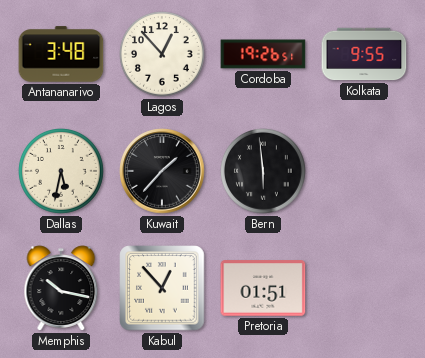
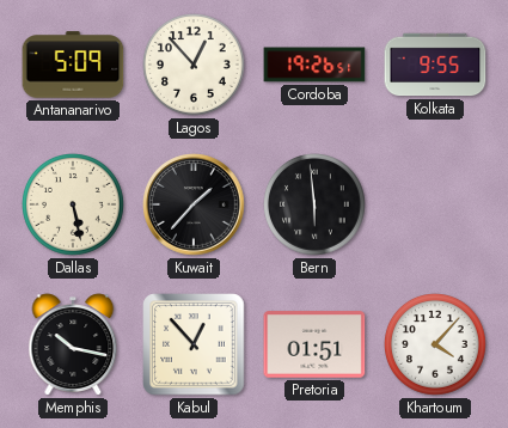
Antananarivo: 3:48 -> 5:09 (73, 65)
Dallas: 5:32 -> 5:28 (74, 206)
Khartoum: none -> 4:07 (436, 346)
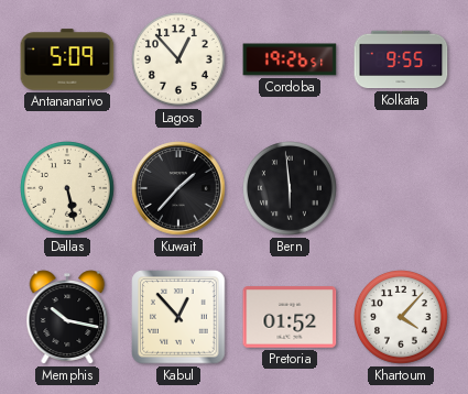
Pretoria: 01:51 -> 01:52 (290, 317)
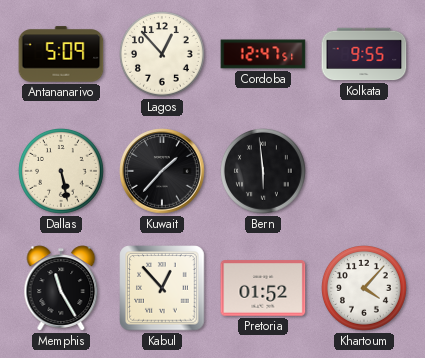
Cordoba: 19:26 -> 12:47 (263, 54)
Memphis: 10:17 -> 11:25 (61, 288)
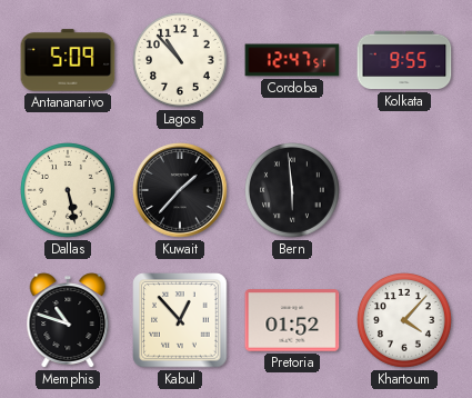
Lagos: 12:53 -> 10:53 (181, 61)
Memphis: 11:25 -> 10:48 (68, 320)
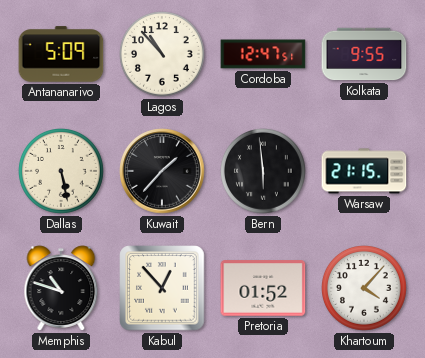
Warsaw: none -> 21:15 (364, 171)
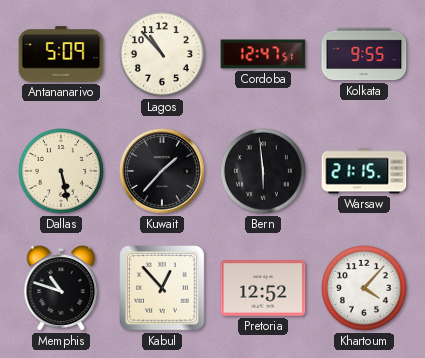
Pretoria: 01:52 -> 12:52 (263, 288)
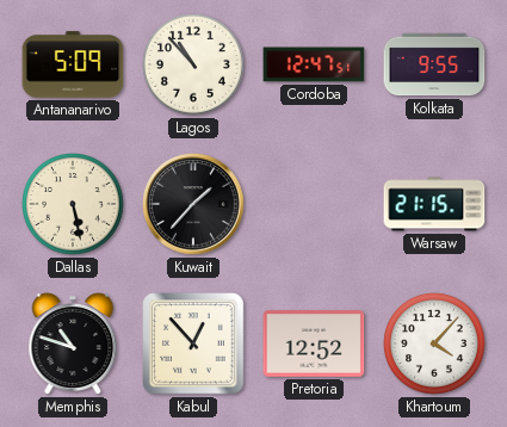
Bern: 5:59 -> none (264, 172)
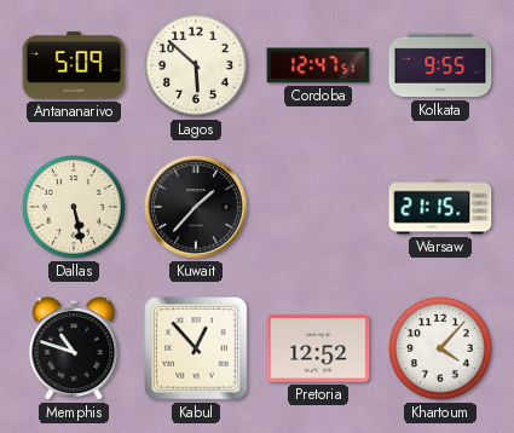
Lagos: 10:53 -> 5:52 (197, 67)
